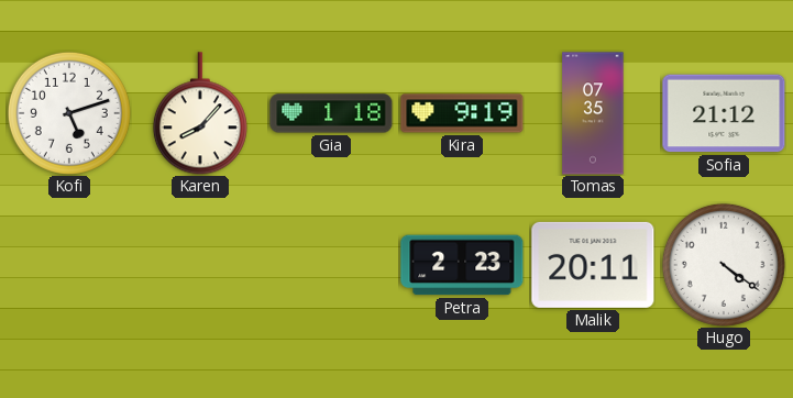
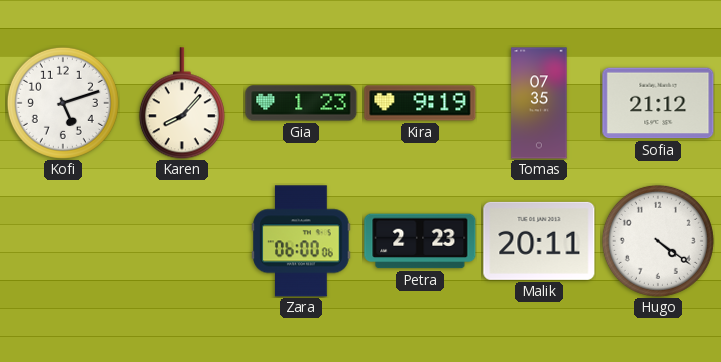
Gia: 1:18 -> 1:23 (301, 103)
Zara: none -> 06:00 (301, 241)
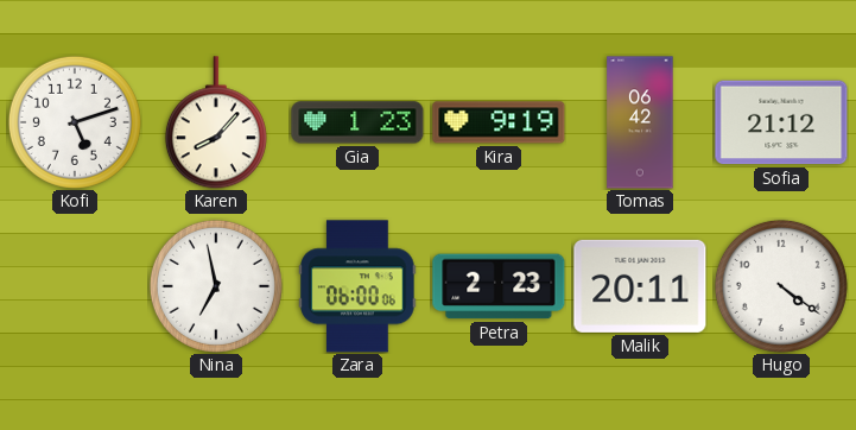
Tomas: 07:35 -> 06:42 (640, 122)
Nina: none -> 6:58 (216, 286)
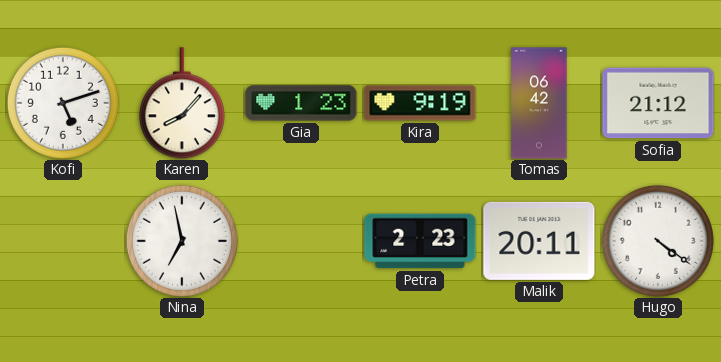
Zara: 06:00 -> none (357, 286)
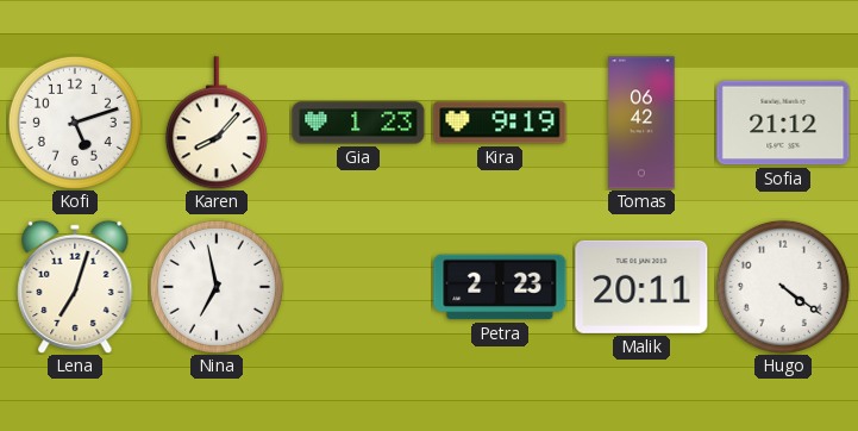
Lena: none -> 7:03 (75, 287)
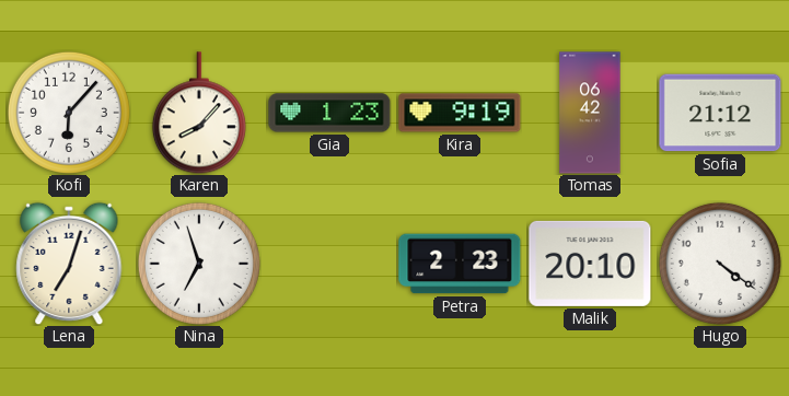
Kofi: 5:12 -> 6:07 (69, 113)
Nina: 6:58 -> 6:57 (199, 264)
Malik: 20:11 -> 20:10 (590, 264)
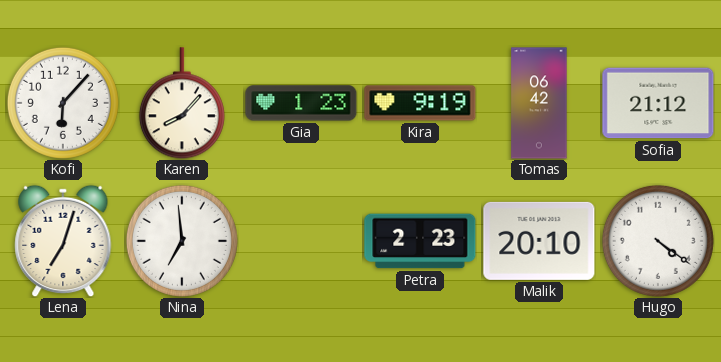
Nina: 6:57 -> 6:59 (182, 241)
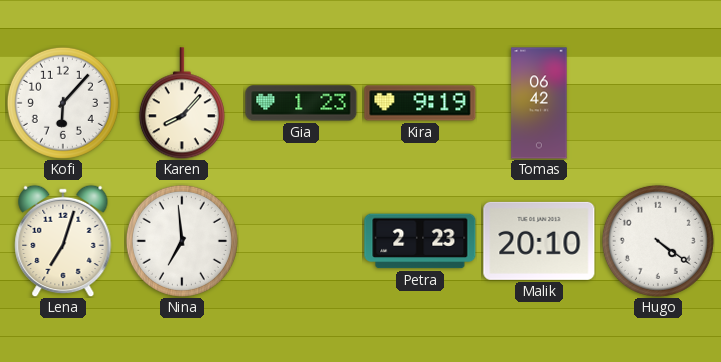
Sofia: 21:12 -> none (658, 103)
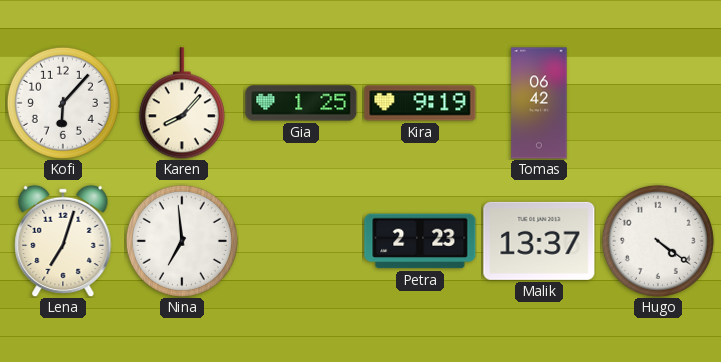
Gia: 1:23 -> 1:25 (301, 103)
Malik: 20:10 -> 13:37 (539, 241)
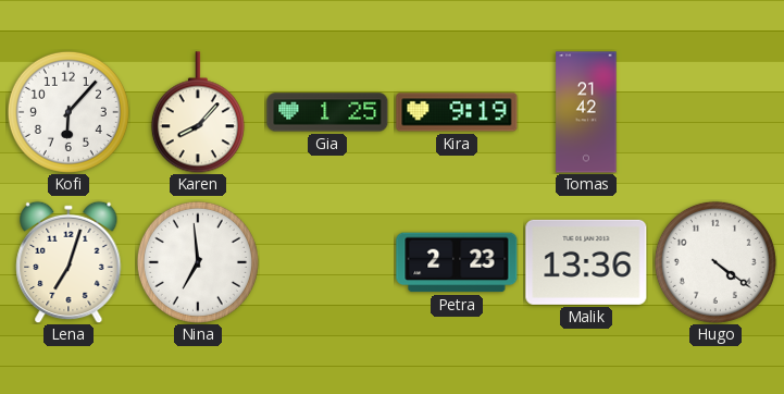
Tomas: 06:42 -> 21:42 (586, 112)
Malik: 13:37 -> 13:36 (586, 262)
